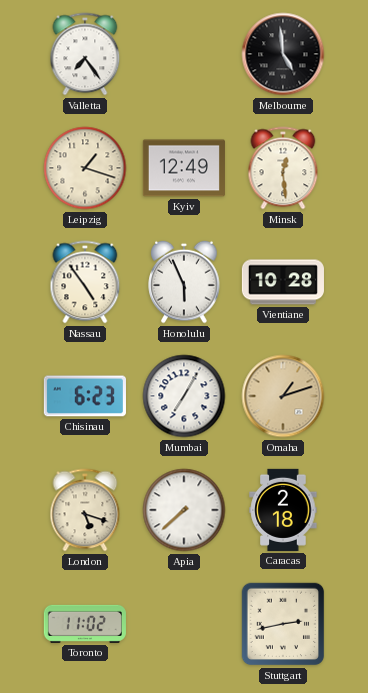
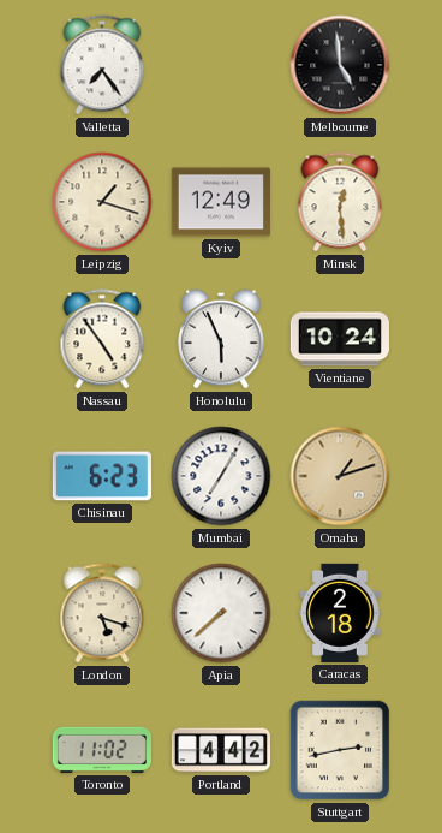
Vientiane: 10:28 -> 10:24 (340, 339)
Portland: none -> 4:42 (221, 750)
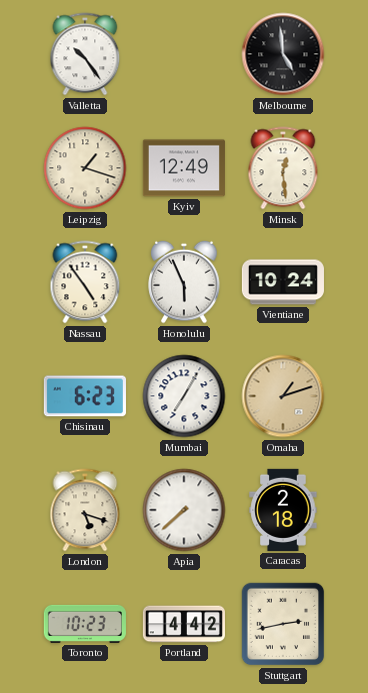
Valletta: 7:24 -> 10:24 (85, 54)
Toronto: 11:02 -> 10:23 (85, 624)
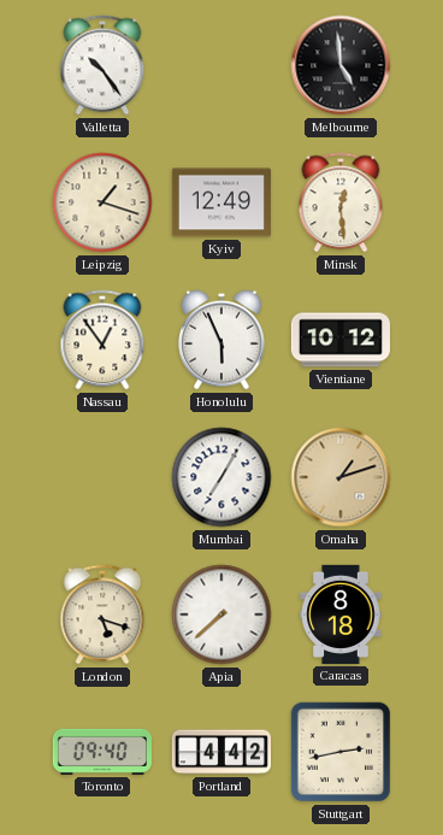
Nassau: 4:54 -> 12:54 (102, 340)
Vientiane: 10:24 -> 10:12 (341, 340)
Chisinau: 6:23 -> none (85, 396)
Caracas: 2:18 -> 8:18 (341, 615)
Toronto: 10:23 -> 09:40 (102, 752)
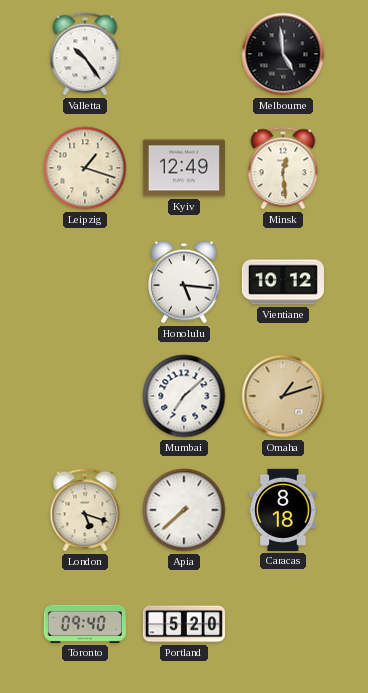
Nassau: 12:54 -> none (102, 340)
Honolulu: 5:56 -> 5:16 (184, 282)
Mumbai: 7:05 -> 7:08 (184, 396)
Portland: 4:42 -> 5:20 (184, 624)
Stuttgart: 2:43 -> none (341, 752)
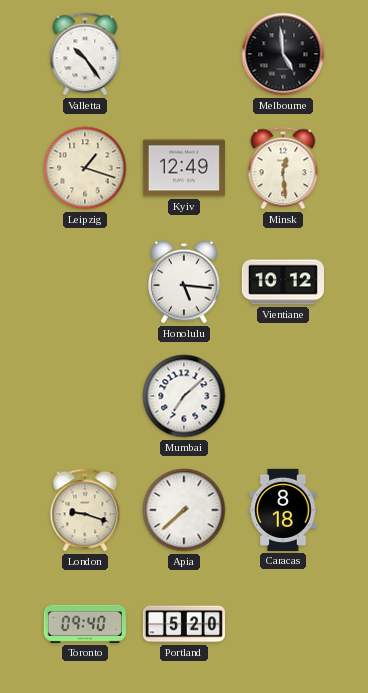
Omaha: 1:12 -> none (283, 396)
London: 5:18 -> 9:18 (85, 510)
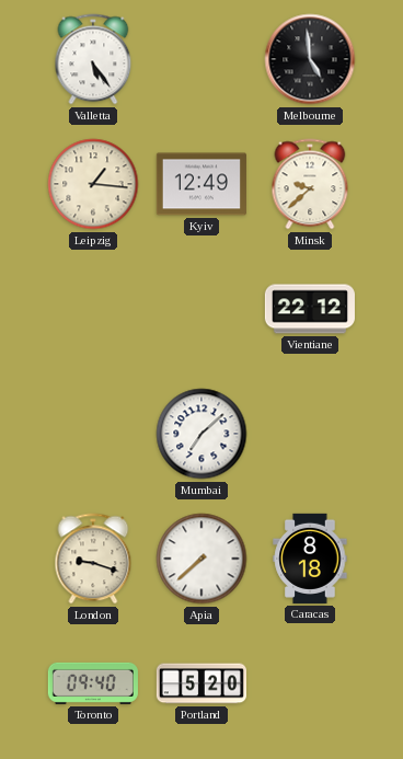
Valletta: 10:24 -> 5:24 (93, 59)
Leipzig: 1:18 -> 1:16 (93, 184)
Minsk: 12:29 -> 9:38 (310, 184)
Honolulu: 5:16 -> none (184, 282)
Vientiane: 10:12 -> 22:12 (310, 309)
